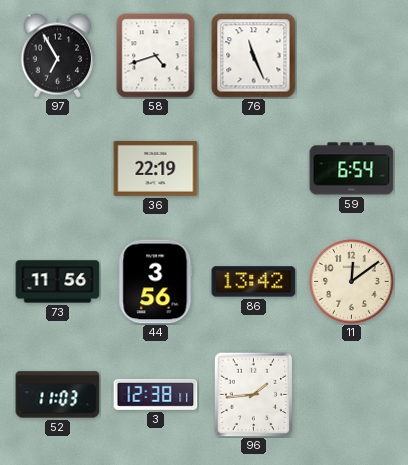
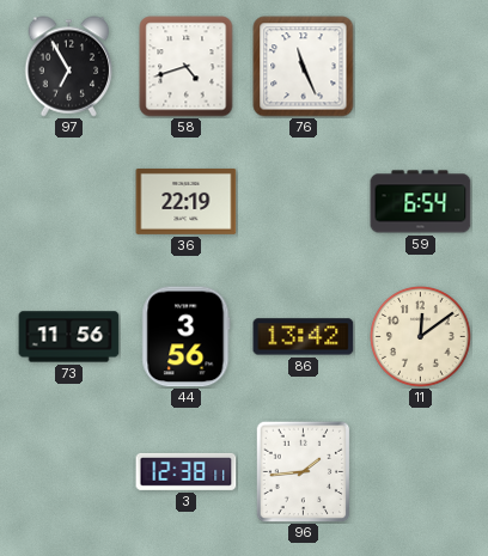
52: 11:03 -> none (58, 395)
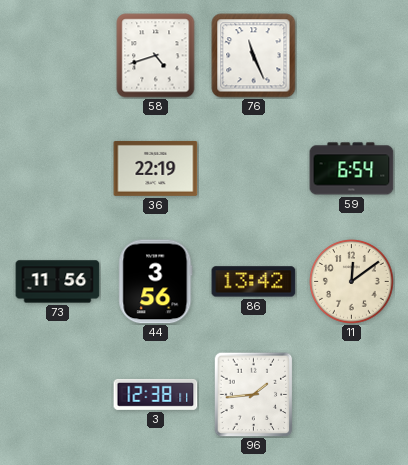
97: 6:55 -> none (69, 67)
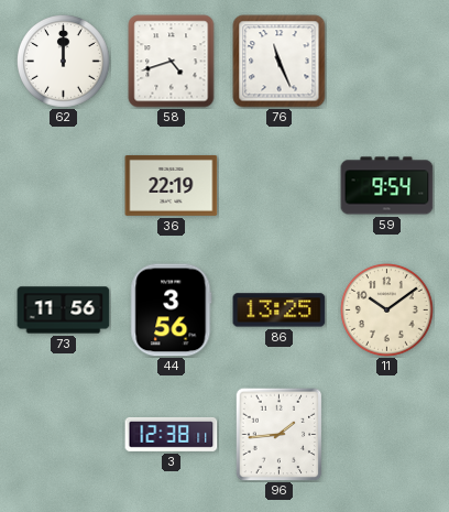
62: none -> 12:00 (64, 62)
59: 6:54 -> 9:54 (387, 186)
86: 13:42 -> 13:25 (280, 311)
11: 12:09 -> 10:09 (387, 311)
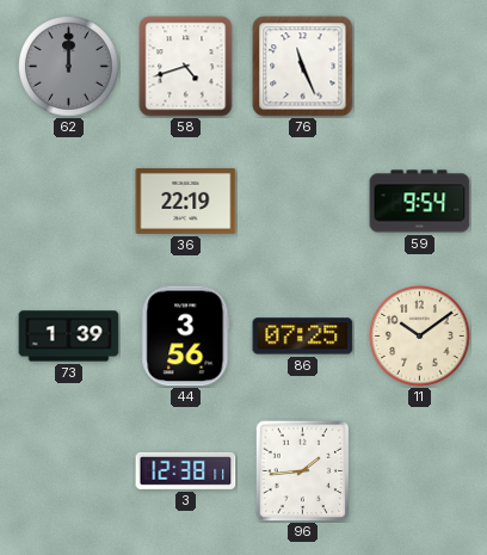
62 dial: white -> grey (69, 67)
73: 11:56 -> 1:39 (69, 337)
86: 13:25 -> 07:25 (303, 337)
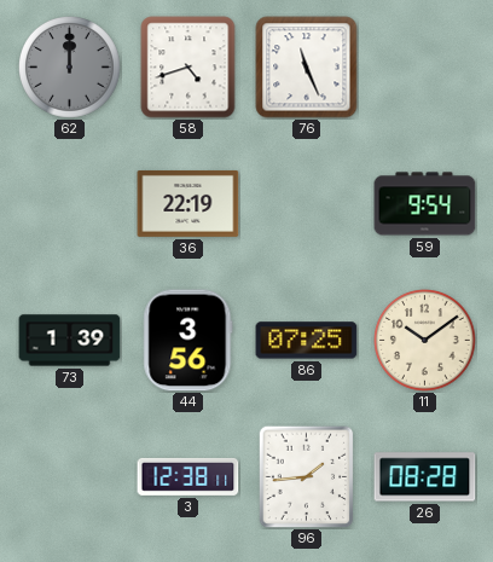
26: none -> 08:28 (425, 477)
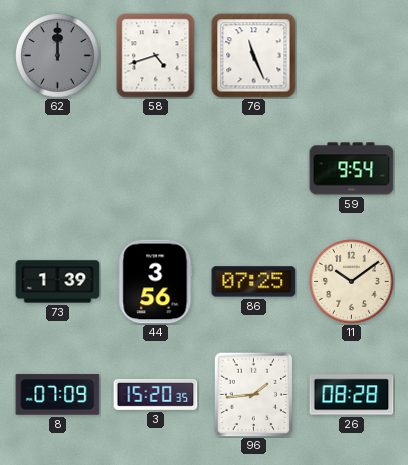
36: 22:19 -> none (188, 203)
8: none -> 07:09 (58, 395)
3: 12:38 -> 15:20 (156, 394)
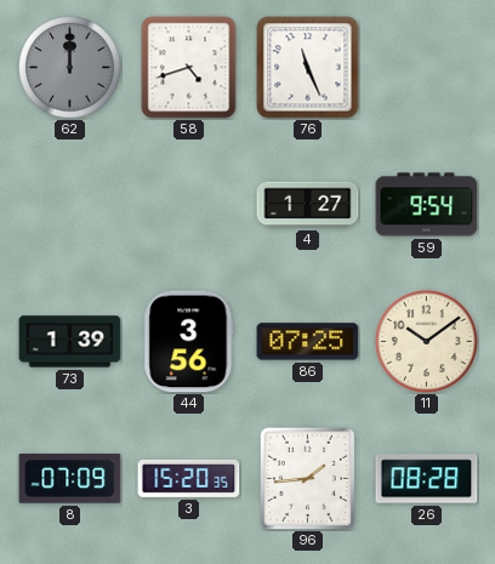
4: none -> 1:27 (308, 205)
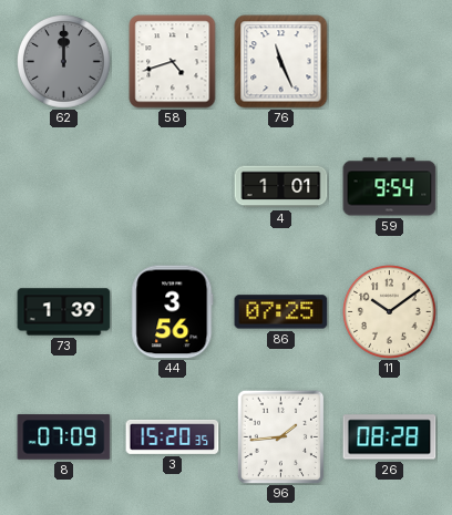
4: 1:27 -> 1:01 (281, 187)
